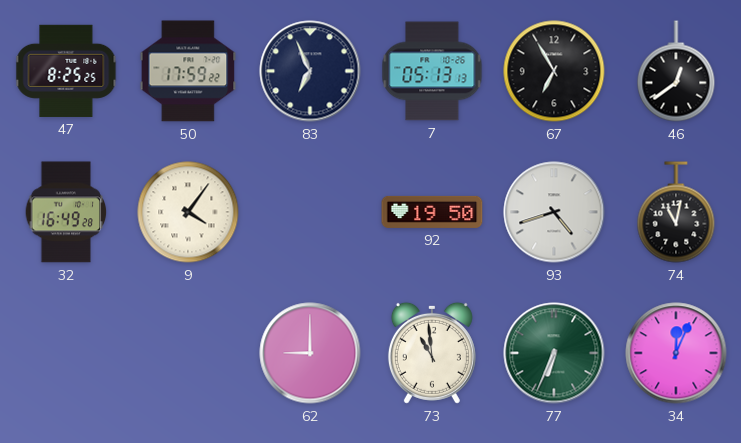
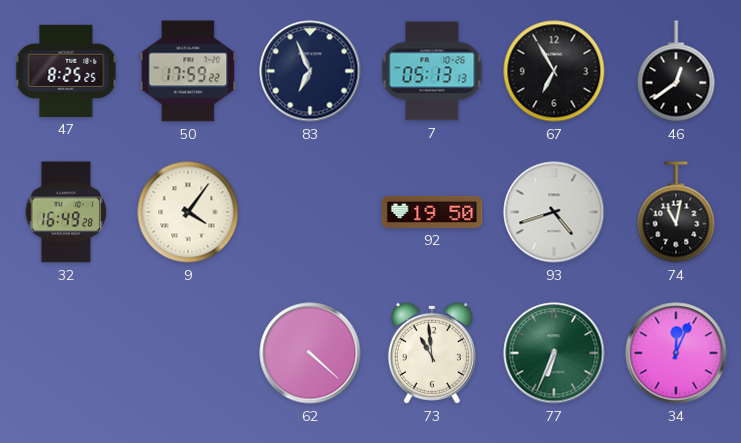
62: 9:00 -> 4:22 (310, 353)
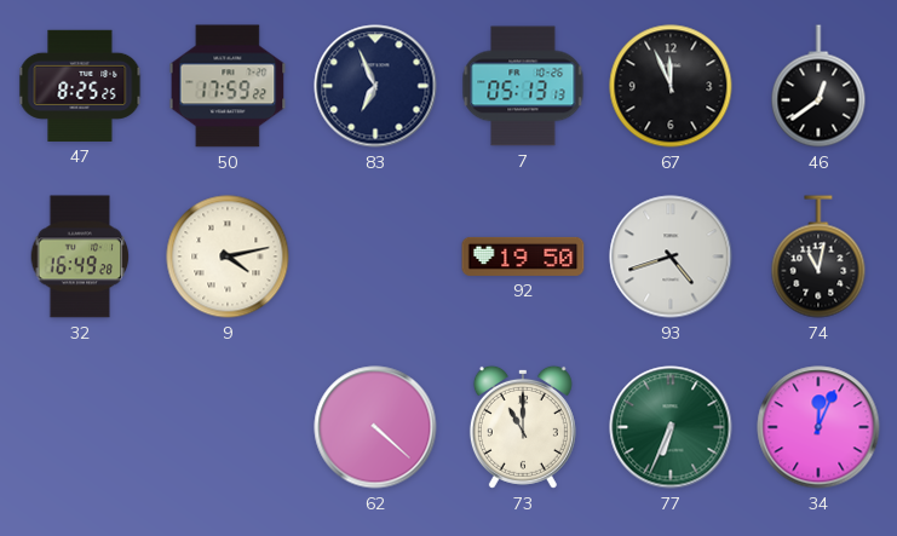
67: 6:55 -> 11:56 (671, 86)
9: 4:06 -> 4:13 (228, 257)
73: 10:59 -> 11:00 (523, 427)
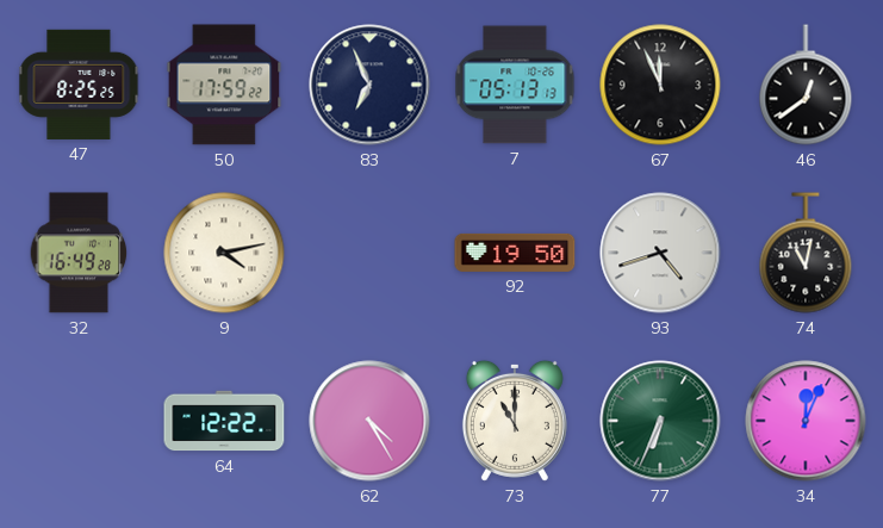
64: none -> 12:22 (224, 421)
62: 4:22 -> 4:25 (369, 421)
